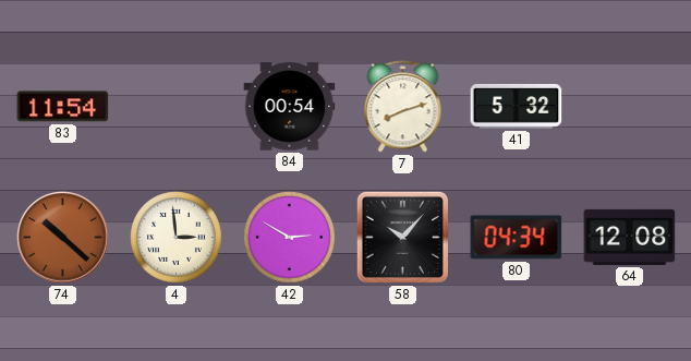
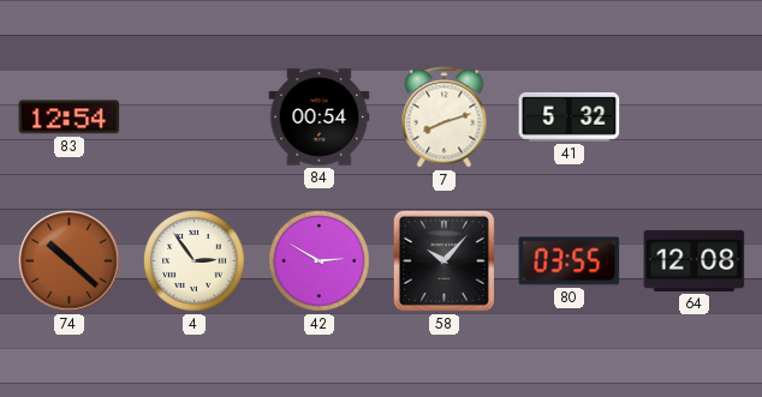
83: 11:54 -> 12:54 (70, 118)
4: 2:59 -> 2:54 (195, 261)
80: 04:34 -> 03:55 (570, 261)
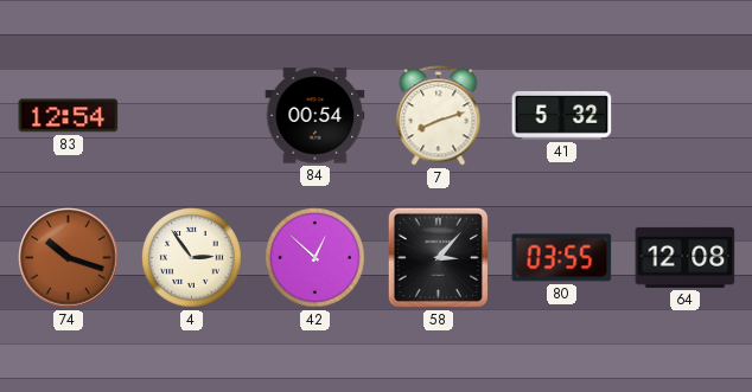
74: 10:22 -> 10:18 (69, 258)
42: 2:50 -> 12:52 (316, 258)
58: 10:07 -> 3:07 (438, 257)
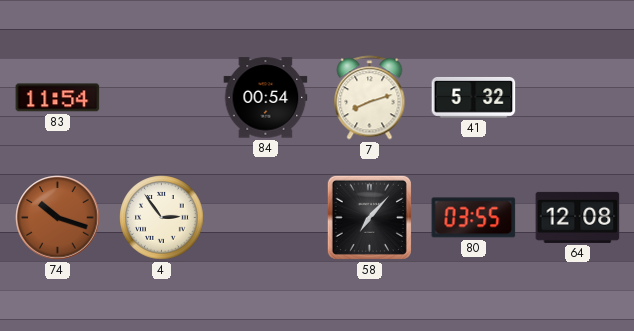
83: 12:54 -> 11:54 (58, 98)
42: 12:52 -> none (316, 258)
58: 3:07 -> 7:07 (369, 217)
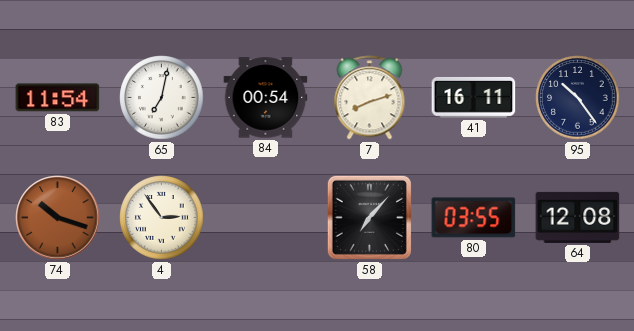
65: none -> 7:02 (162, 98)
41: 5:32 -> 16:11 (474, 97)
95: none -> 10:24 (578, 98)
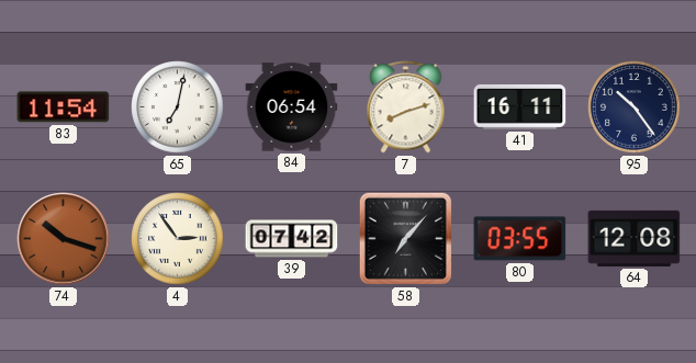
84: 00:54 -> 06:54 (292, 107)
39: none -> 07:42 (292, 239)
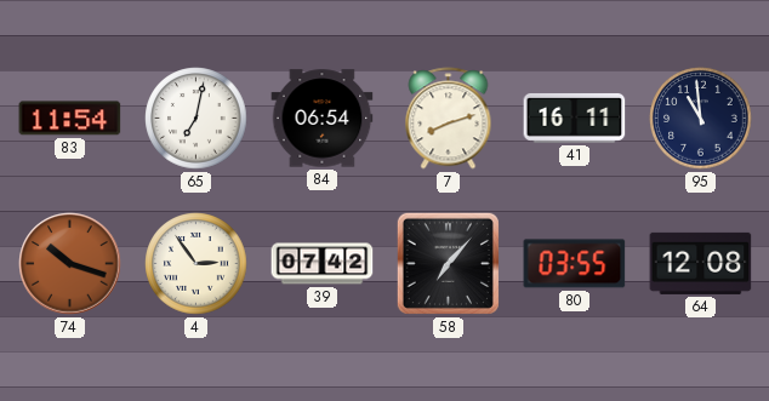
95: 10:24 -> 10:59 (701, 119)
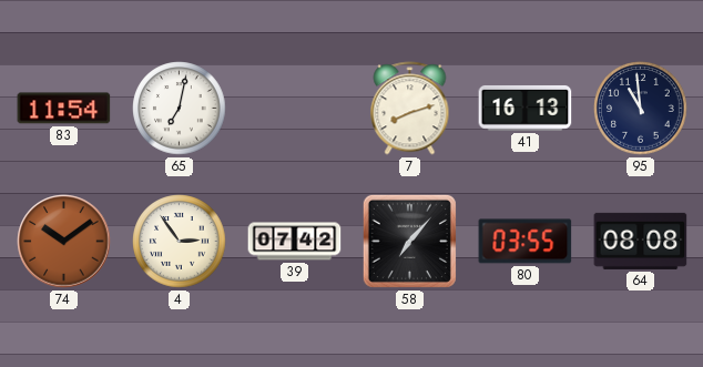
84: 06:54 -> none (323, 119)
41: 16:11 -> 16:13 (526, 108)
74: 10:18 -> 10:09 (64, 242)
64: 12:08 -> 08:08 (641, 241)
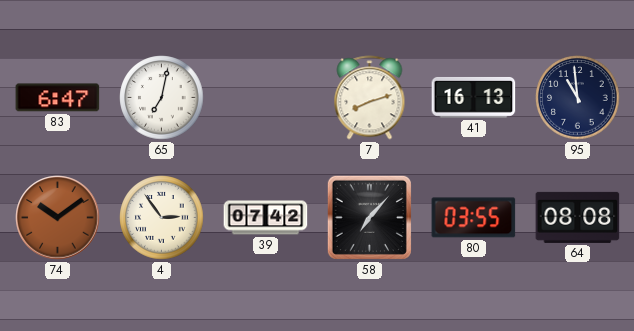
83: 11:54 -> 6:47 (58, 98)
